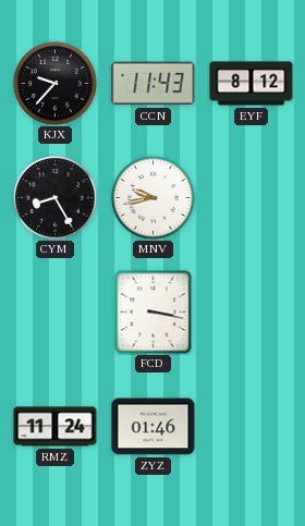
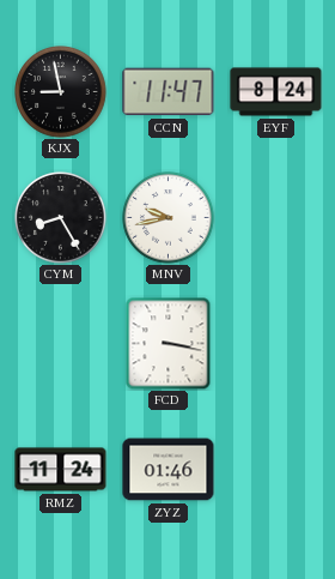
KJX: 9:37 -> 8:58 (61, 92)
CCN: 11:43 -> 11:47 (169, 92)
EYF: 8:12 -> 8:24 (276, 92)
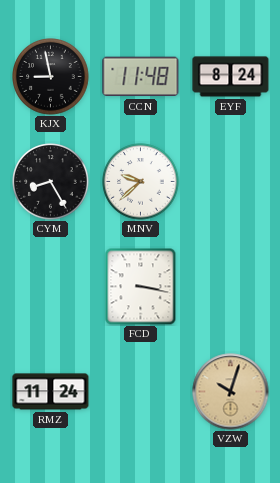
CCN: 11:47 -> 11:48 (141, 77)
MNV: 9:43 -> 9:38 (141, 182)
ZYZ: 01:46 -> none (169, 470)
VZW: none -> 10:03 (231, 392)
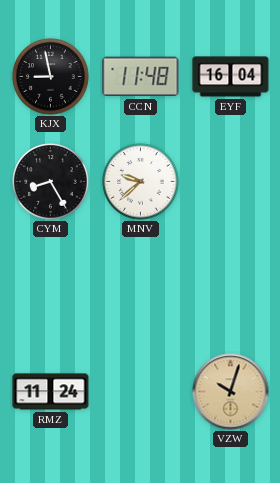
EYF: 8:24 -> 16:04 (231, 77)
FCD: 3:17 -> none (141, 286)
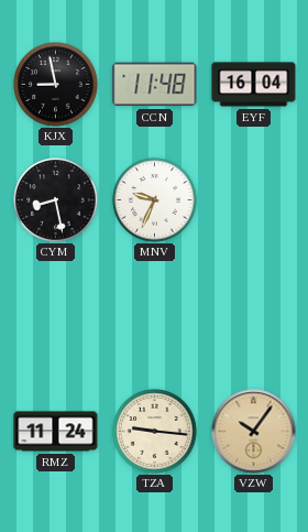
CYM: 8:25 -> 8:28 (56, 200)
MNV: 9:38 -> 9:34 (155, 200)
TZA: none -> 9:16 (155, 432)
VZW: 10:03 -> 10:06 (254, 432)
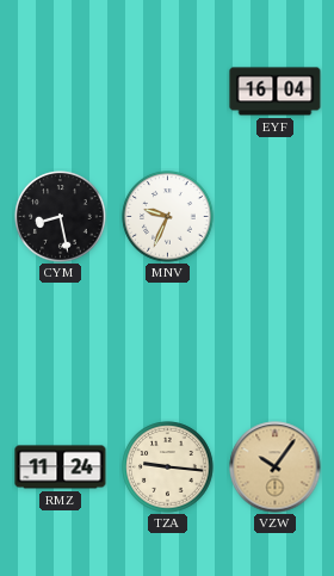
KJX: 8:58 -> none (56, 85)
CCN: 11:48 -> none (155, 85)
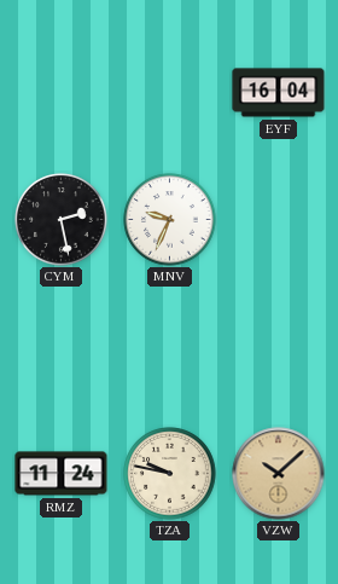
CYM: 8:28 -> 2:28 (62, 220)
TZA: 9:16 -> 9:47 (170, 474)
VZW: 10:06 -> 10:08 (279, 474)
